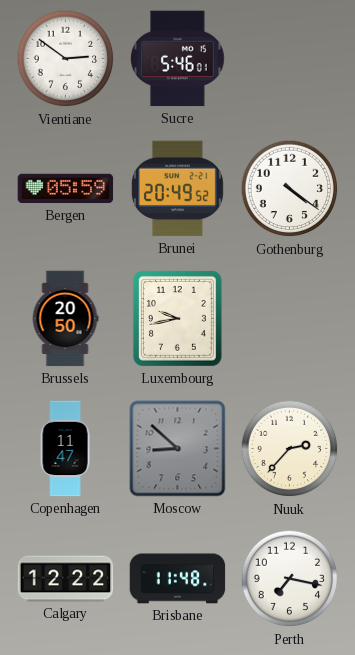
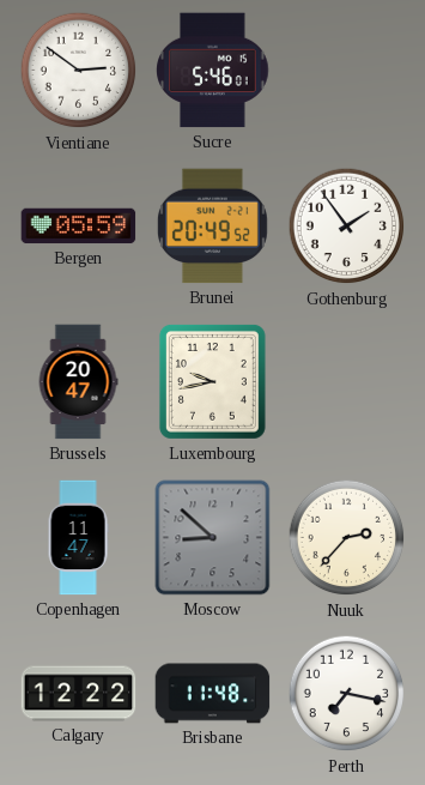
Gothenburg: 4:21 -> 1:54 (347, 227)
Brussels: 20:50 -> 20:47 (78, 382)
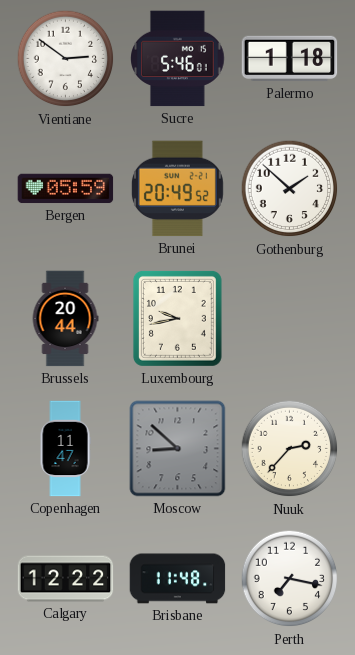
Palermo: none -> 1:18 (290, 59)
Gothenburg: 1:54 -> 1:52 (290, 189)
Brussels: 20:47 -> 20:44 (65, 319)
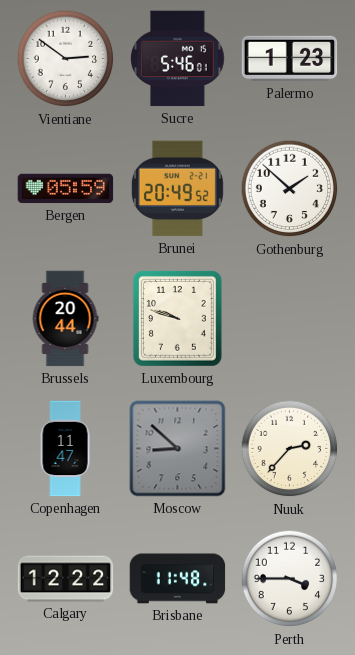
Palermo: 1:18 -> 1:23 (290, 59)
Luxembourg: 9:43 -> 9:48 (177, 318)
Perth: 7:17 -> 3:45 (290, 579)
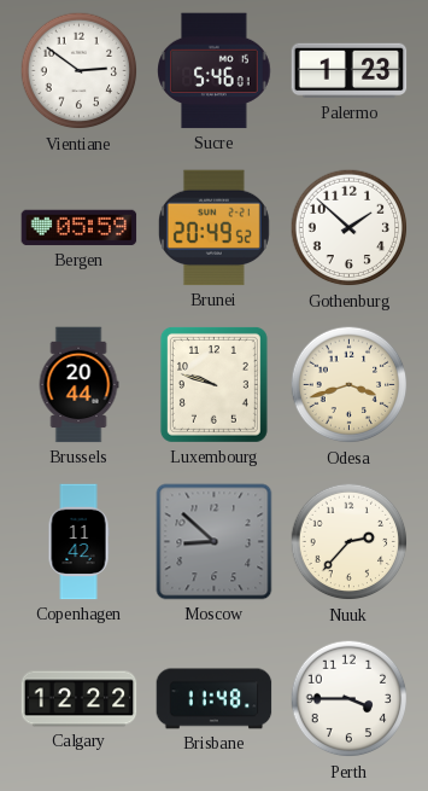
Odesa: none -> 3:42 (350, 385)
Copenhagen: 11:47 -> 11:42 (78, 542)
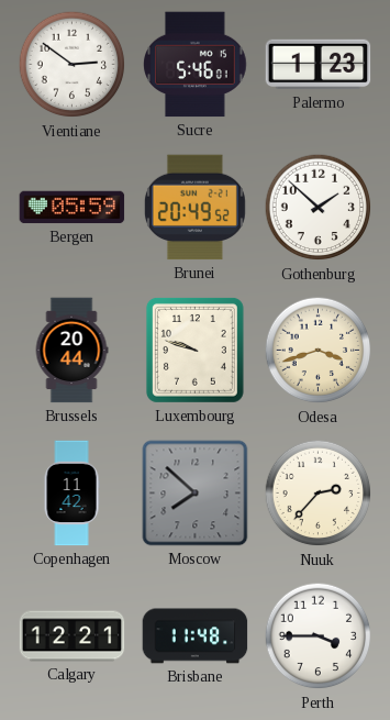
Moscow: 8:52 -> 7:52 (196, 494)
Calgary: 12:22 -> 12:21 (73, 636)
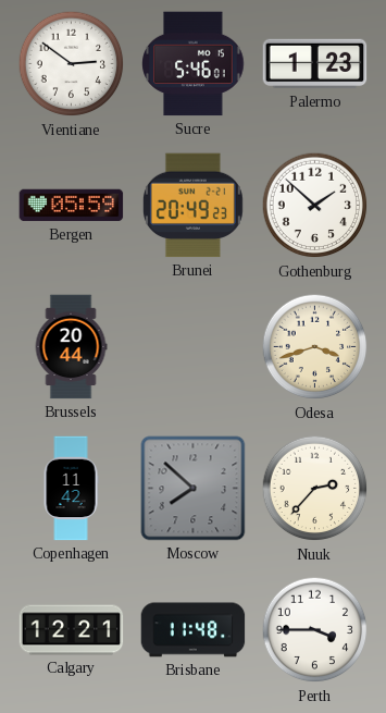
Brunei: 20:49:52 -> 20:49:23 (192, 206)
Luxembourg: 9:48 -> none (194, 350)
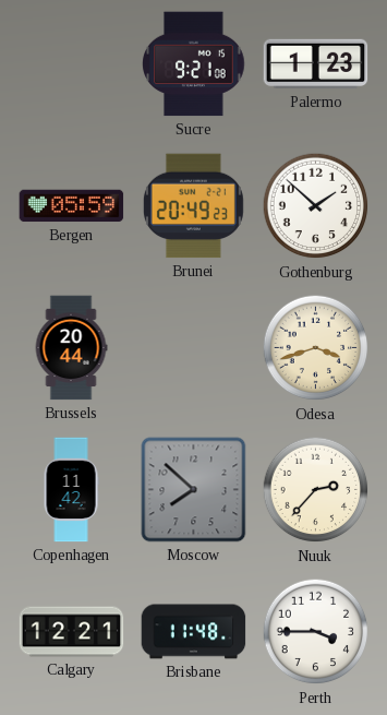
Vientiane: 2:51 -> none (72, 64)
Sucre: 5:46 -> 9:21 (194, 64)
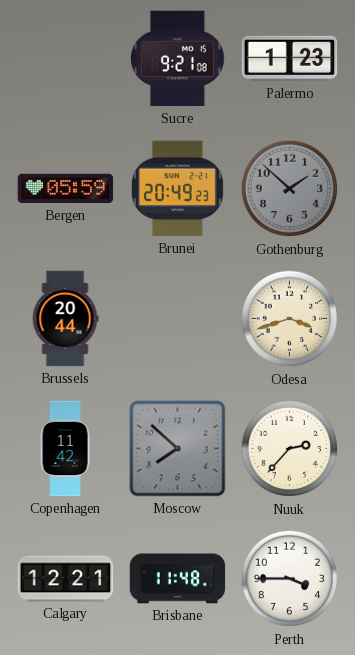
Gothenburg dial: white -> grey (290, 189)
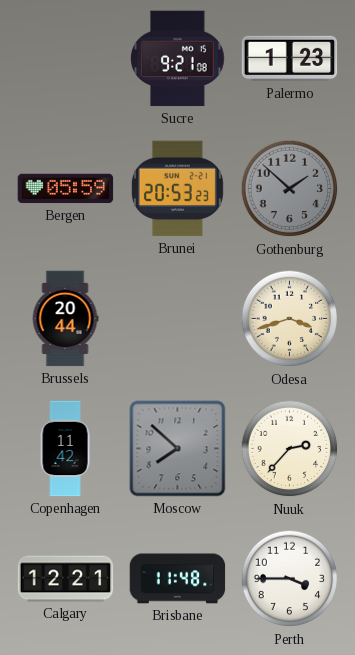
Brunei: 20:49 -> 20:53 (177, 189)
